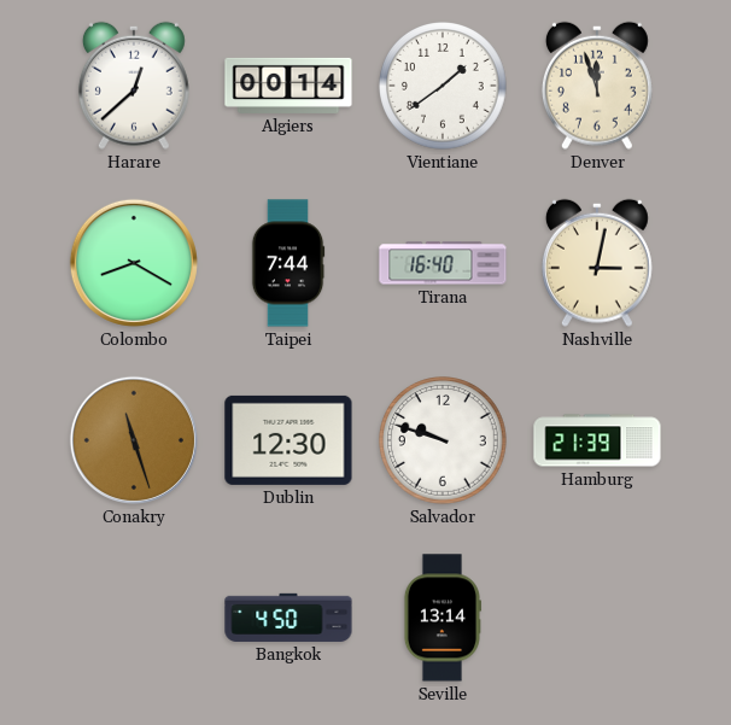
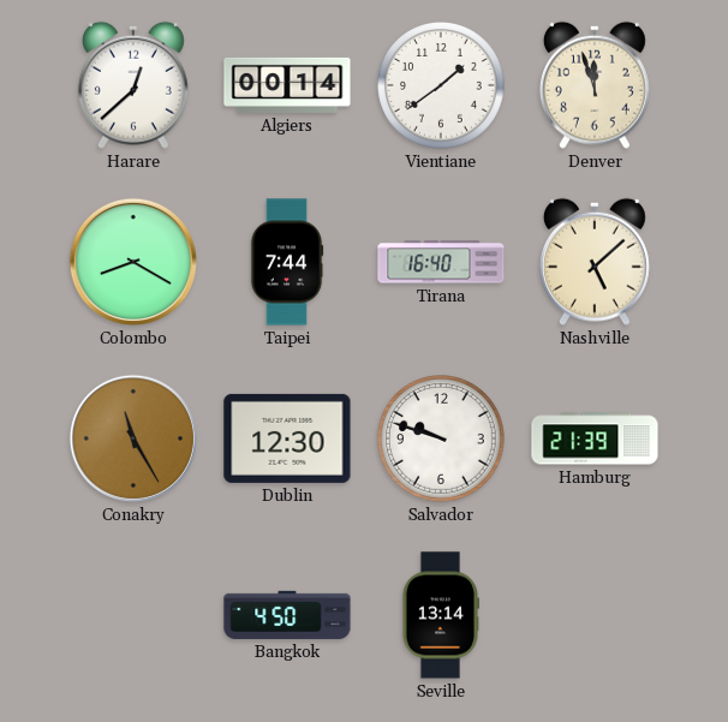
Nashville: 3:02 -> 5:08 (595, 262)
Conakry: 11:27 -> 11:25 (133, 438)
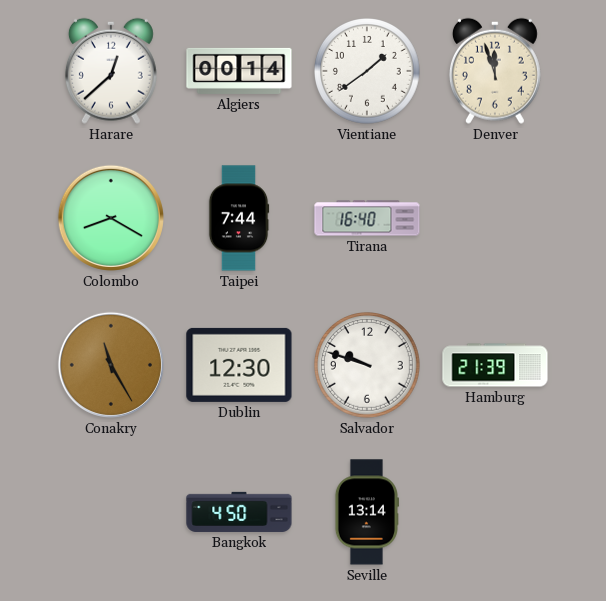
Nashville: 5:08 -> none (595, 262)
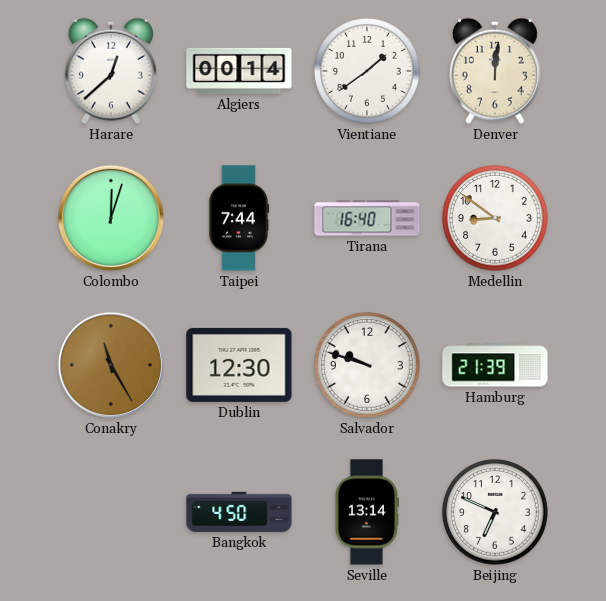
Denver: 11:57 -> 12:01 (495, 71)
Colombo: 8:20 -> 12:03 (111, 218)
Medellin: none -> 8:51 (496, 219)
Beijing: none -> 6:49 (496, 513)
